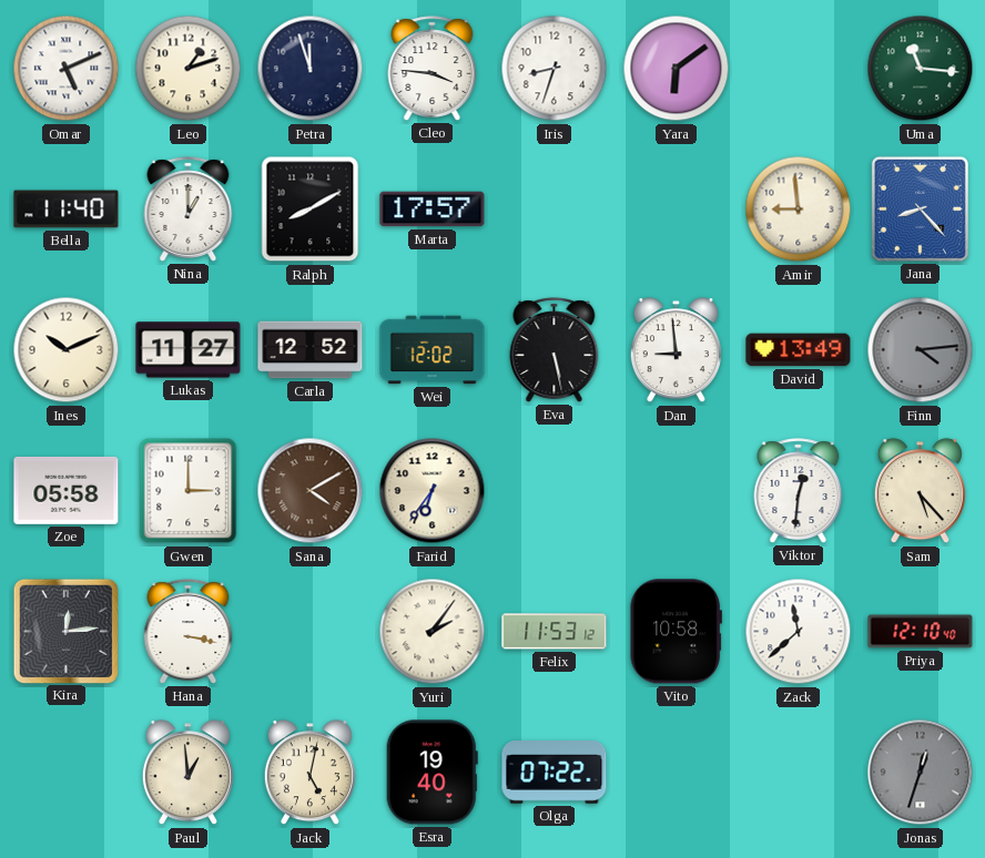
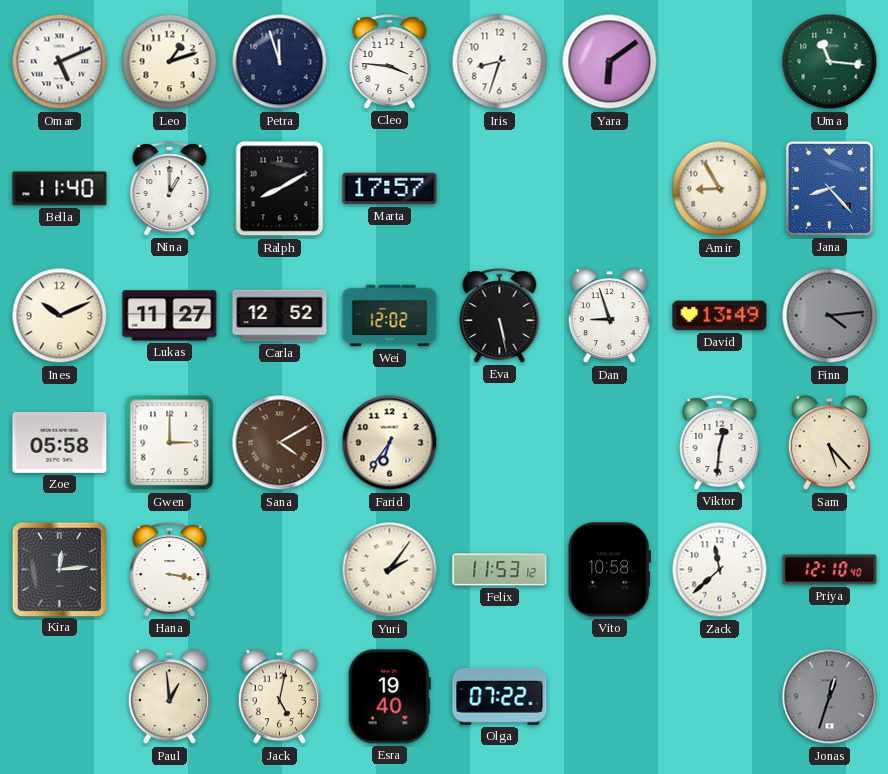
Amir: 8:59 -> 8:55 (720, 189)
Dan: 8:59 -> 8:57 (609, 316)
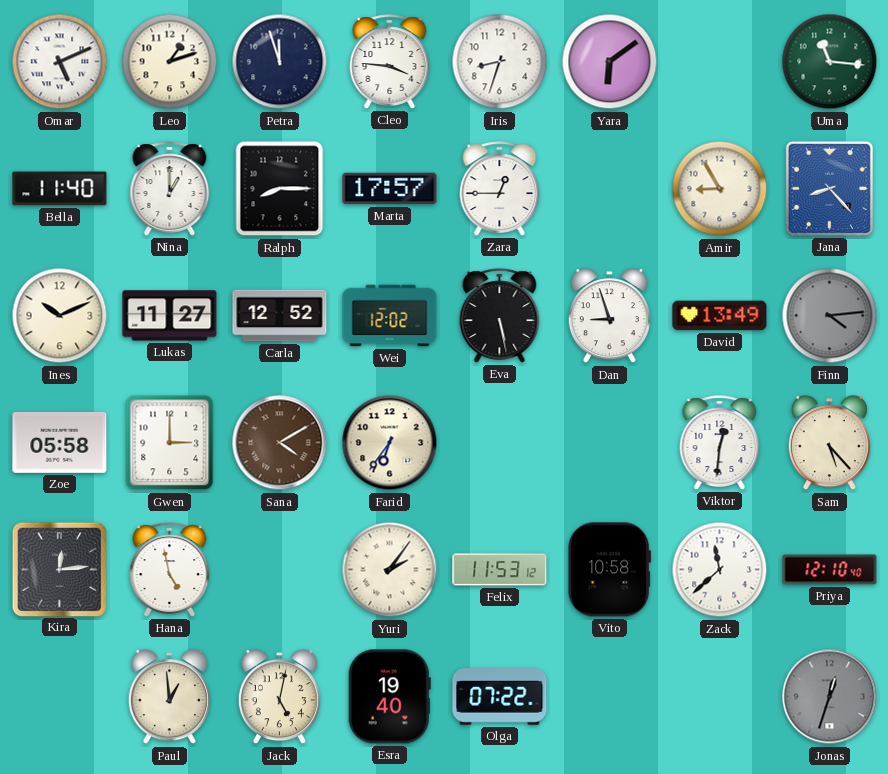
Ralph: 8:10 -> 8:15 (280, 189)
Zara: none -> 12:45 (500, 189)
Hana: 3:17 -> 4:58 (170, 570)
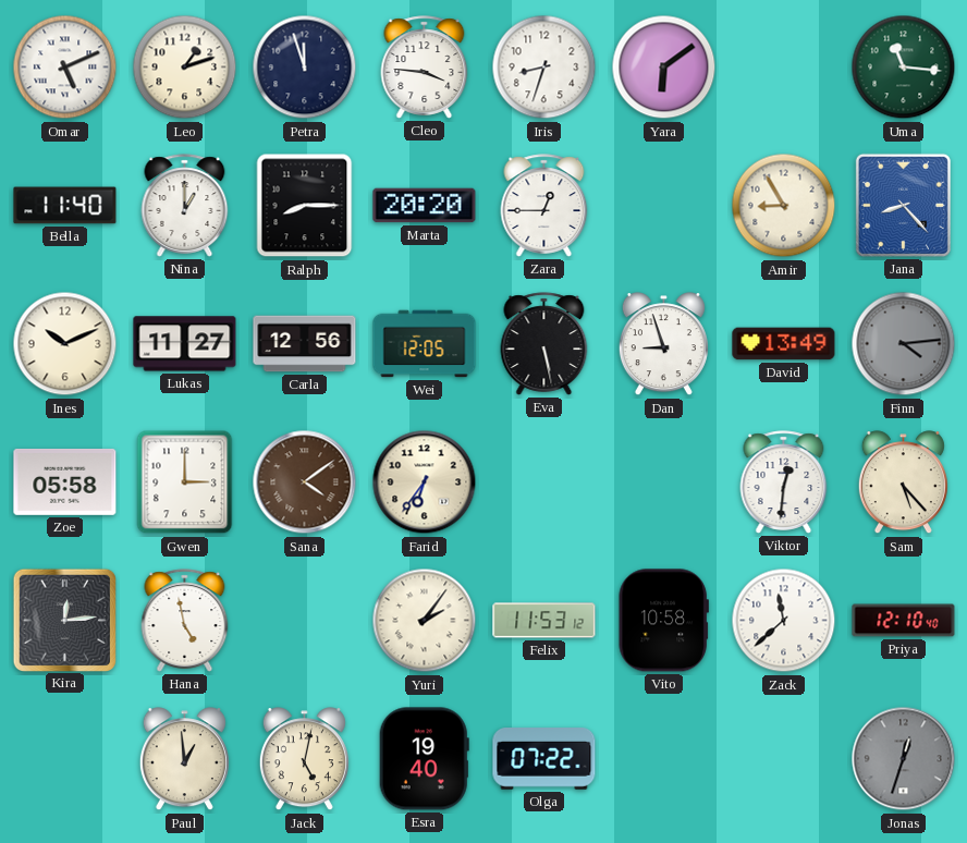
Marta: 17:57 -> 20:20 (425, 206)
Carla: 12:52 -> 12:56 (305, 344)
Wei: 12:02 -> 12:05 (425, 344)
Sana: 4:10 -> 4:09 (305, 482)
